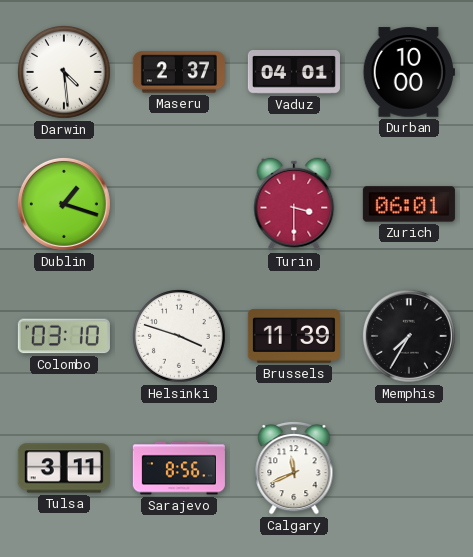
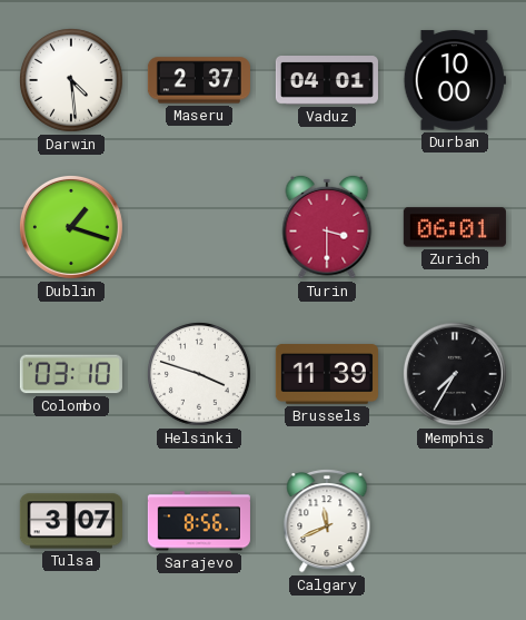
Tulsa: 3:11 -> 3:07 (71, 521)
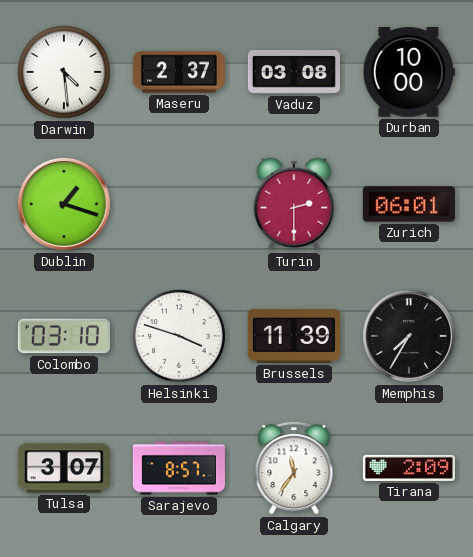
Vaduz: 04:01 -> 03:08 (294, 73)
Turin: 3:30 -> 2:30 (294, 204)
Sarajevo: 8:56 -> 8:57 (179, 468)
Calgary: 11:41 -> 11:36 (294, 468)
Tirana: none -> 2:09 (409, 468)
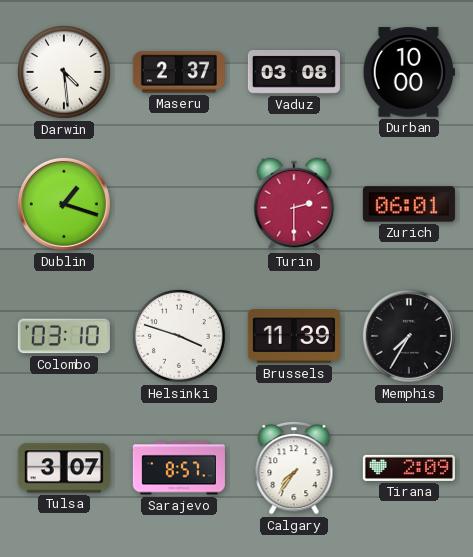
Calgary: 11:36 -> 7:36 (294, 468)
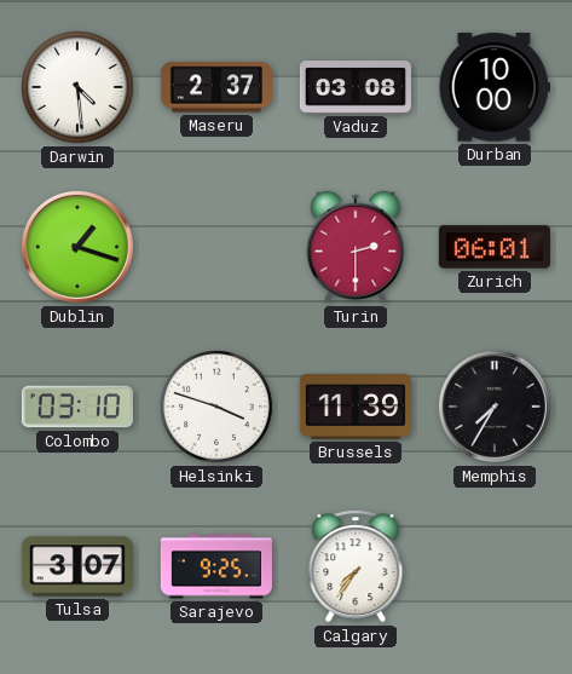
Sarajevo: 8:57 -> 9:25 (216, 566)
Tirana: 2:09 -> none (409, 468)
